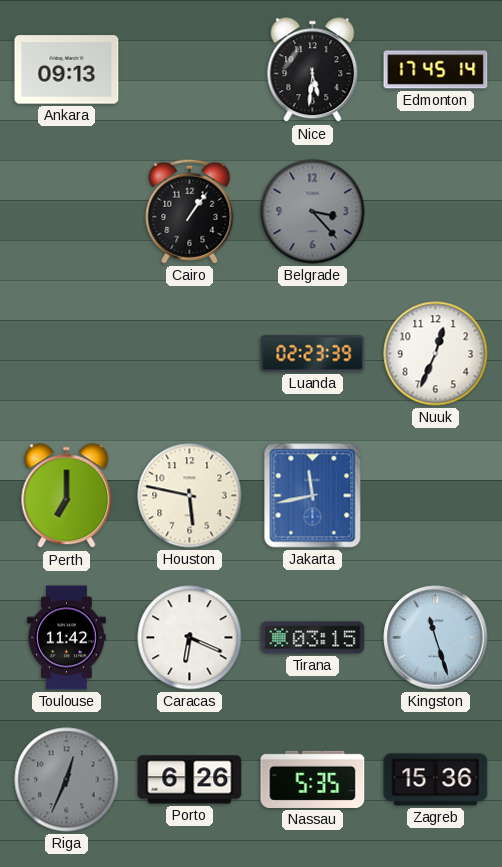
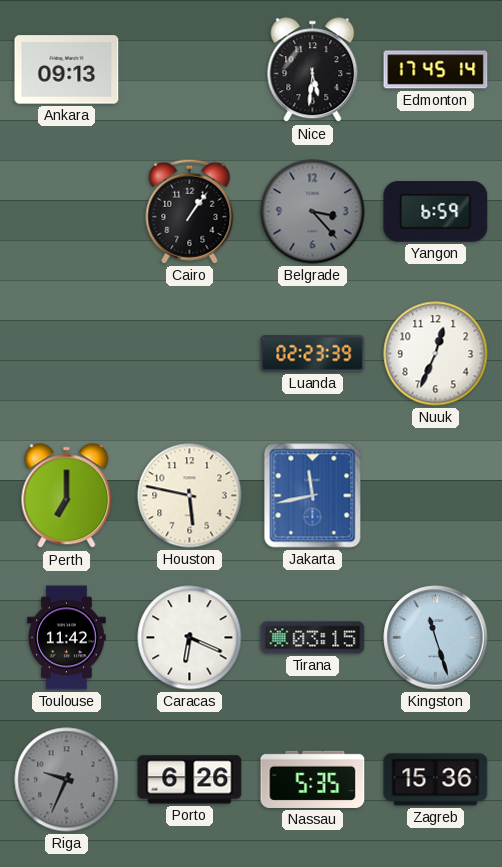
Yangon: none -> 6:59 (436, 212)
Riga: 12:34 -> 9:34 (67, 780)
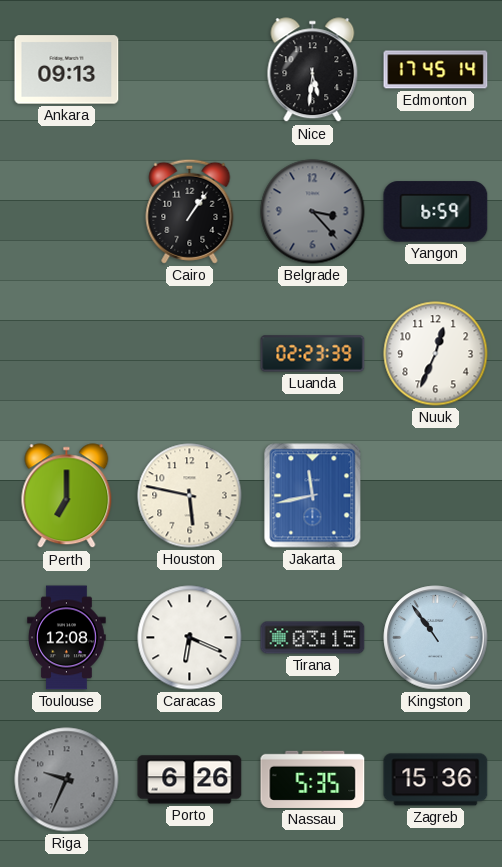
Toulouse: 11:42 -> 12:08 (67, 638)
Kingston: 11:27 -> 10:54 (436, 638)
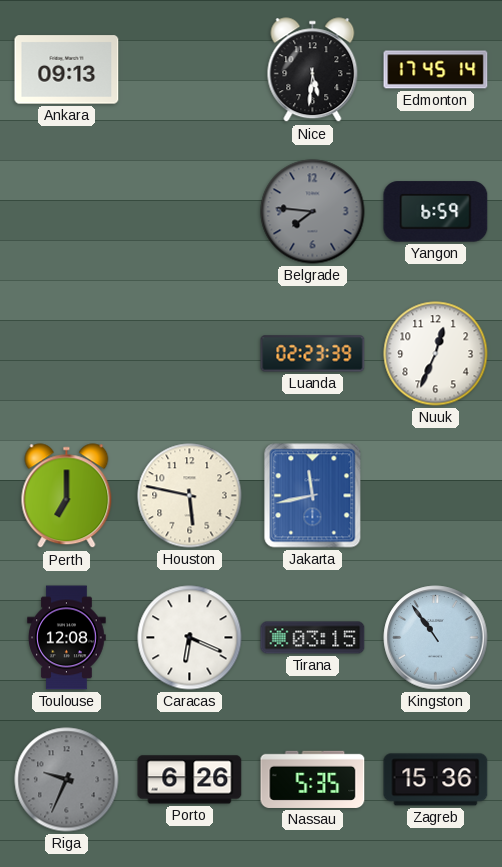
Cairo: 1:06 -> none (190, 211)
Belgrade: 3:23 -> 7:46 (313, 212)
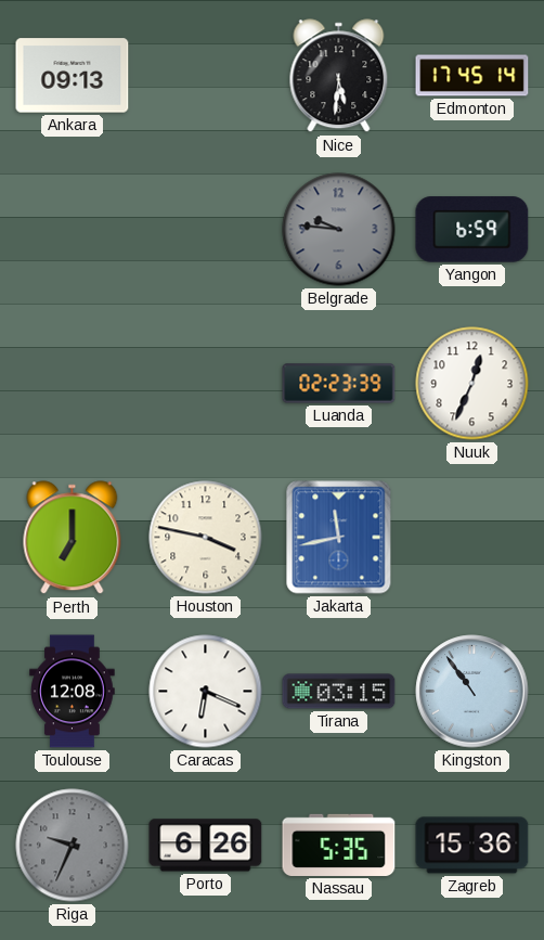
Belgrade: 7:46 -> 9:46 (339, 230)
Houston: 5:47 -> 3:47 (206, 538)
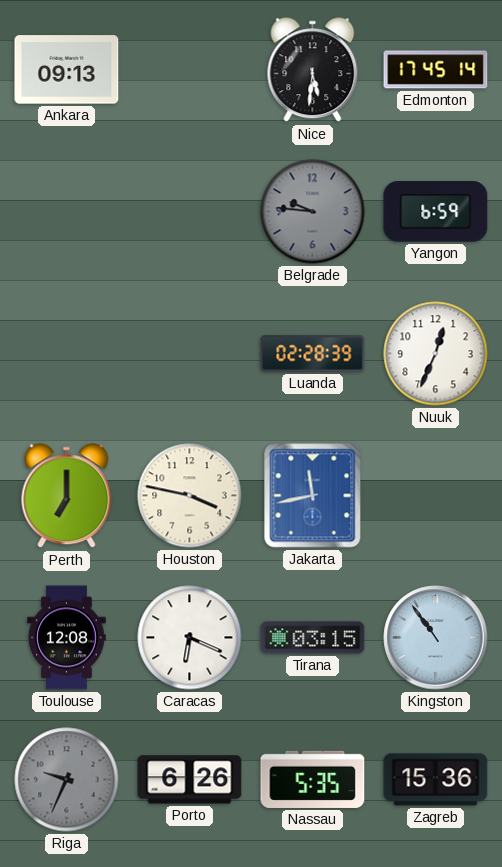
Luanda: 02:23 -> 02:28 (313, 354)
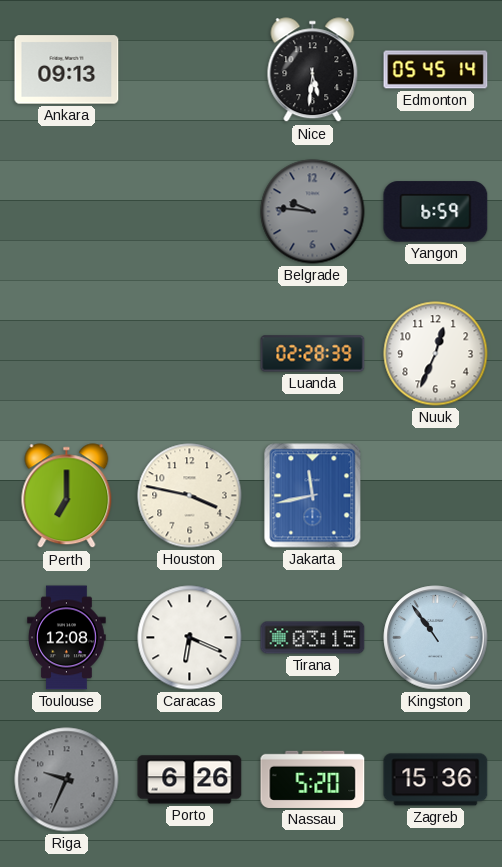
Edmonton: 17:45 -> 05:45 (436, 70)
Nassau: 5:35 -> 5:20 (313, 779)
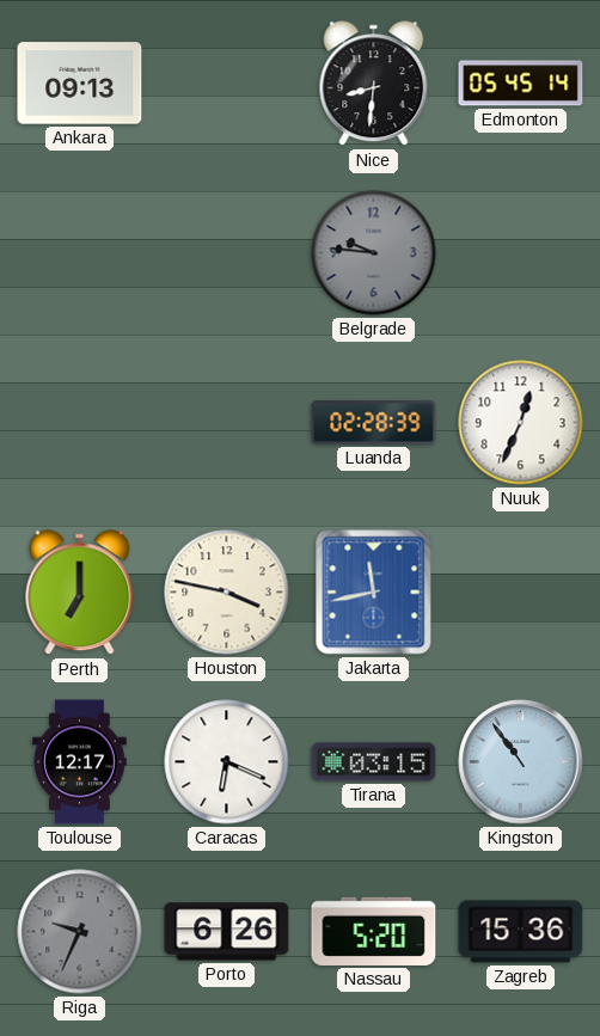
Nice: 5:31 -> 8:31 (374, 84)
Yangon: 6:59 -> none (436, 212)
Toulouse: 12:08 -> 12:17 (80, 762)
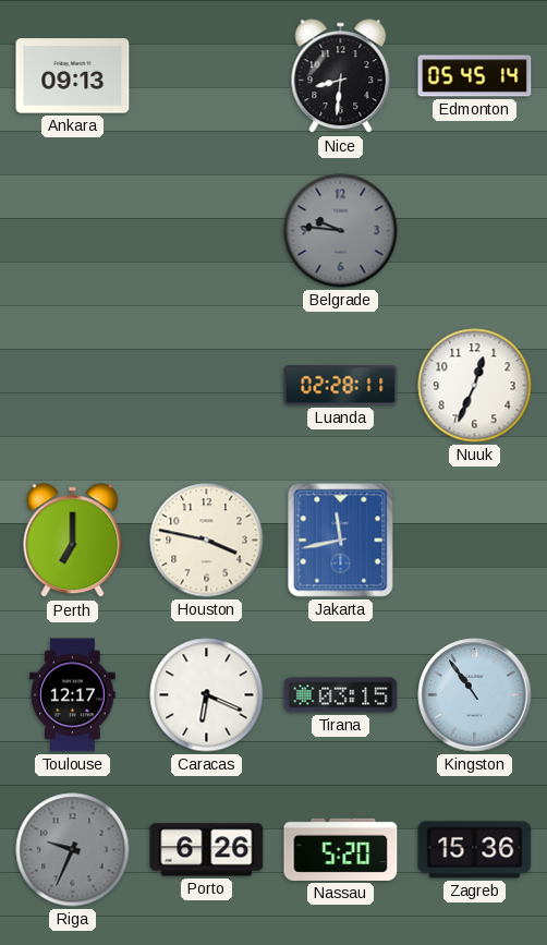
Luanda: 02:28:39 -> 02:28:11 (341, 386)
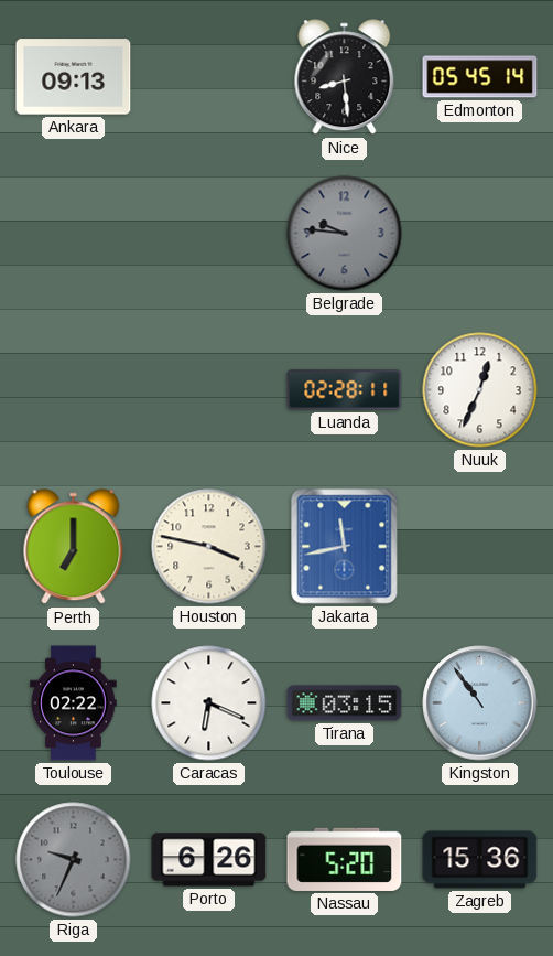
Nice: 8:31 -> 8:29 (345, 77)
Toulouse: 12:17 -> 02:22 (74, 703)
